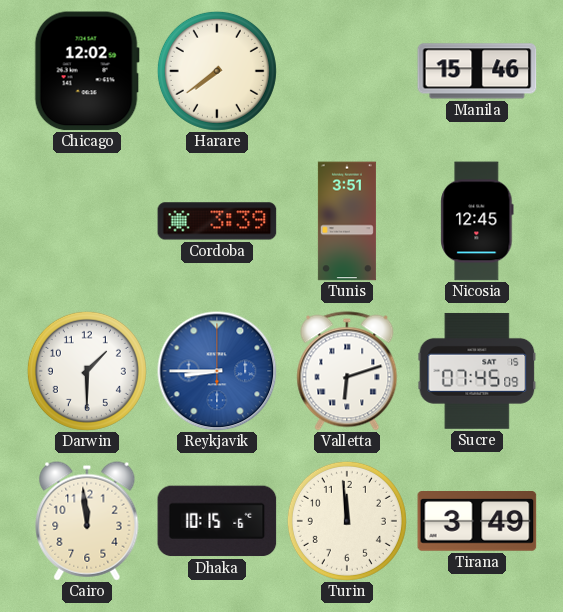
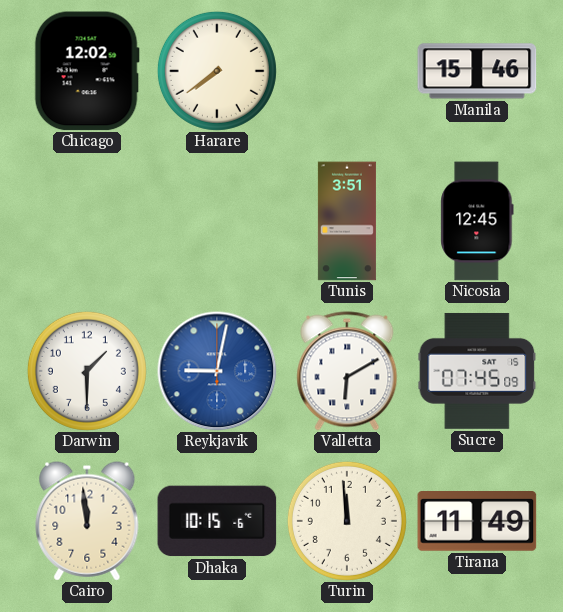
Cordoba: 3:39 -> none (217, 221)
Reykjavik: 8:45 -> 9:02 (217, 371)
Valletta: 6:12 -> 6:10 (347, 371)
Tirana: 3:49 -> 11:49 (477, 522)
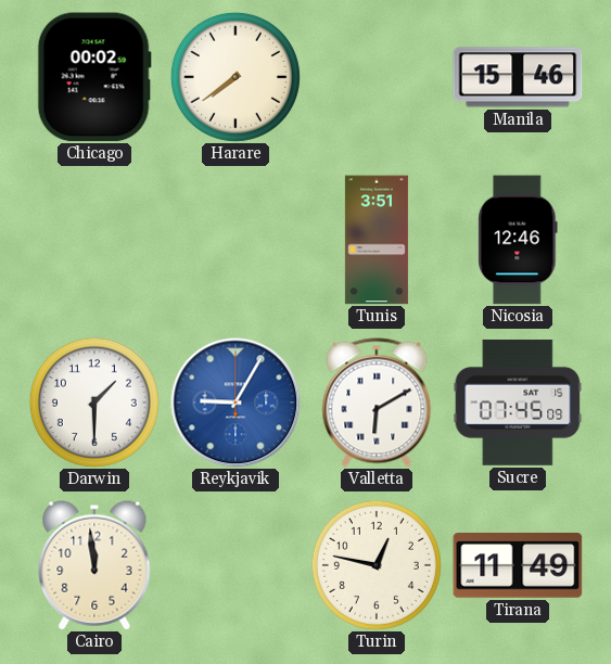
Chicago: 12:02 -> 00:02 (94, 77)
Nicosia: 12:45 -> 12:46 (518, 240)
Reykjavik: 9:02 -> 9:05 (236, 403)
Dhaka: 10:15 -> none (217, 521)
Turin: 11:59 -> 12:47 (377, 565)
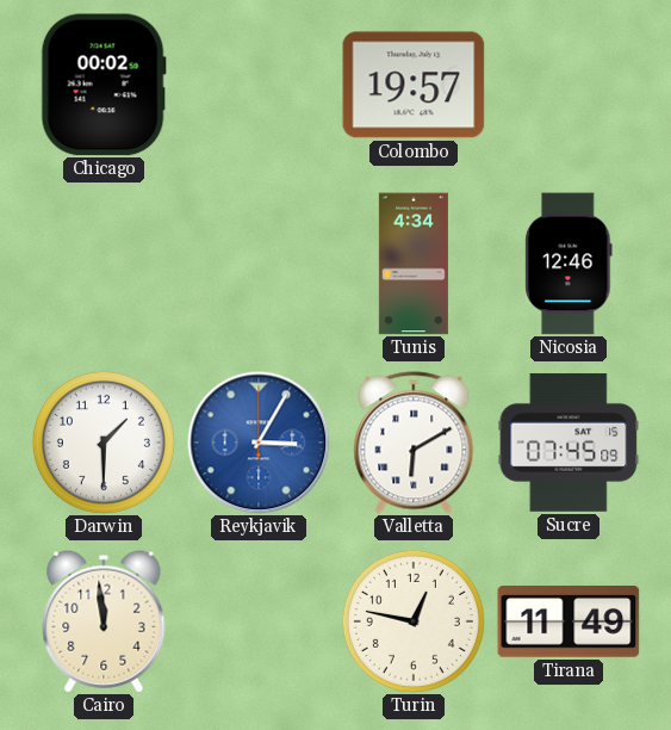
Harare: 7:39 -> none (236, 77)
Colombo: none -> 19:57 (414, 85)
Manila: 15:46 -> none (518, 77)
Tunis: 3:51 -> 4:34 (414, 264)
Reykjavik: 9:05 -> 3:05 (259, 443)
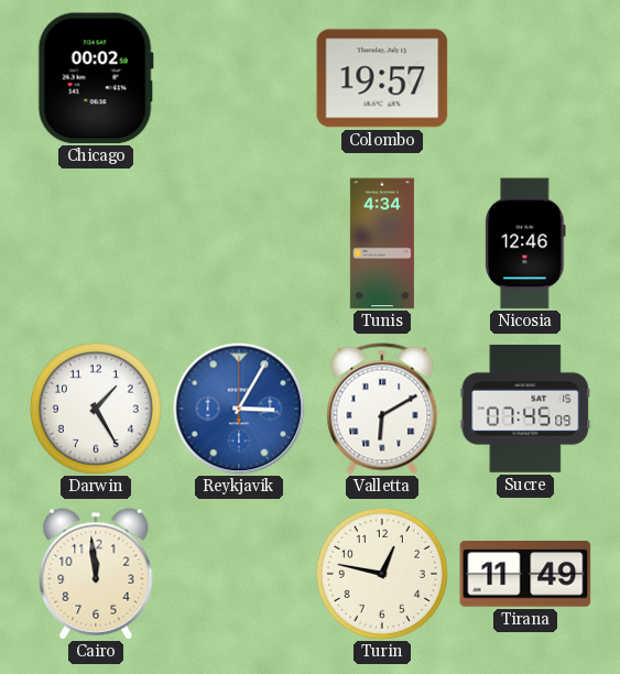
Darwin: 1:30 -> 1:25 (96, 409)
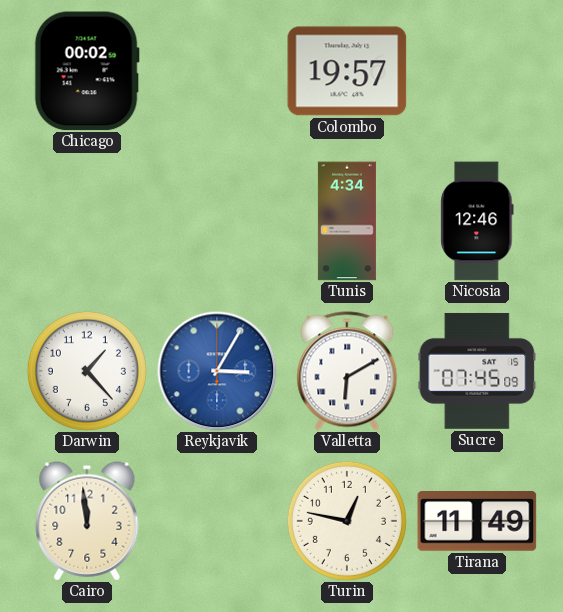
Darwin: 1:25 -> 1:23 (87, 371)
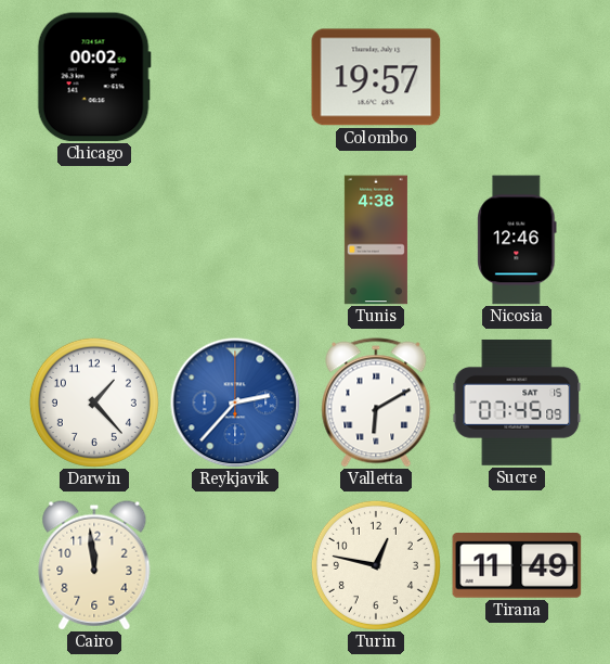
Tunis: 4:34 -> 4:38 (376, 240)
Reykjavik: 3:05 -> 2:37 (235, 403)
